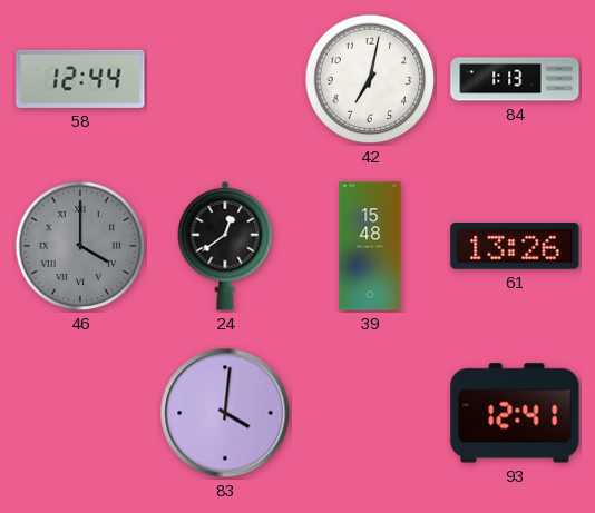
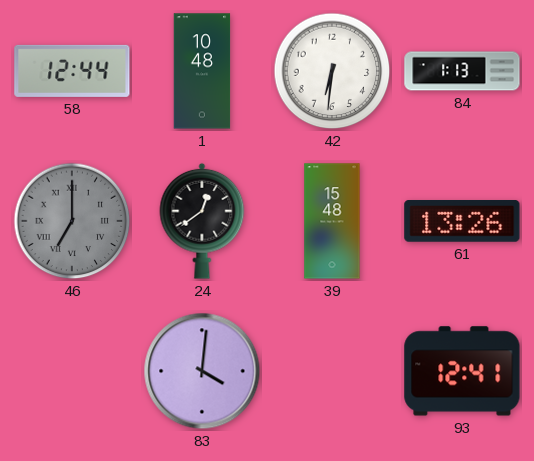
1: none -> 10:48 (202, 71)
42: 7:02 -> 6:31 (332, 71)
46: 4:00 -> 7:00 (72, 221)
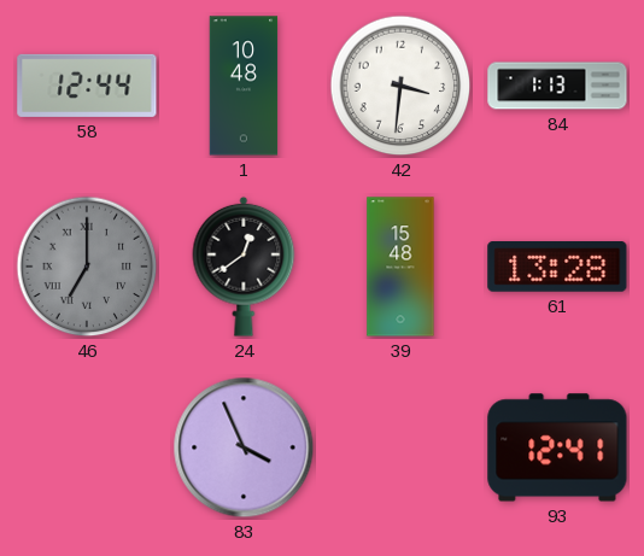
42: 6:31 -> 3:31 (400, 86)
61: 13:26 -> 13:28 (557, 268)
83: 4:01 -> 3:56 (244, 447)
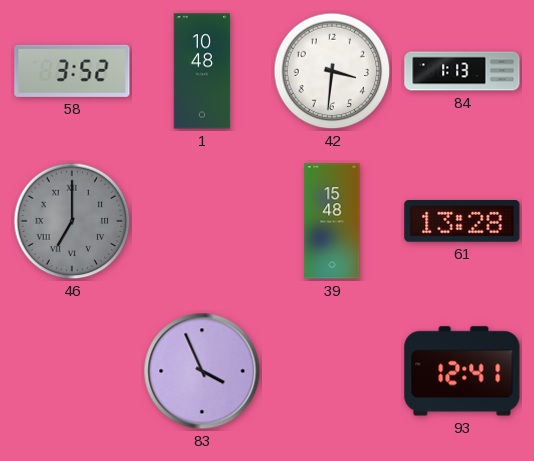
58: 12:44 -> 3:52 (72, 71)
24: 12:39 -> none (244, 267)
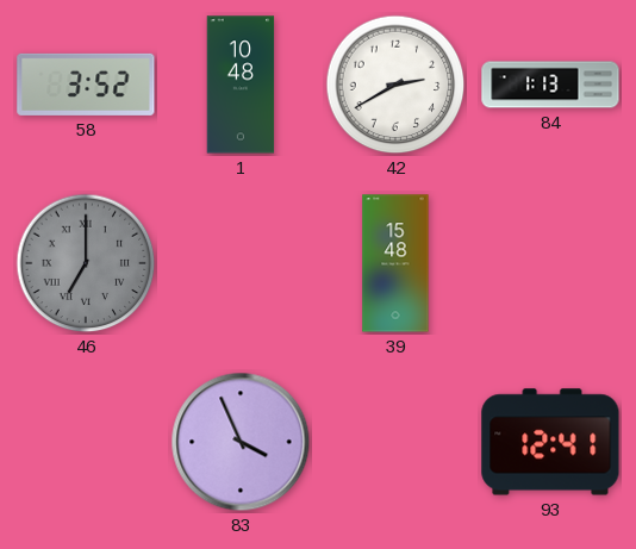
42: 3:31 -> 2:40 (395, 85)
61: 13:28 -> none (462, 222)
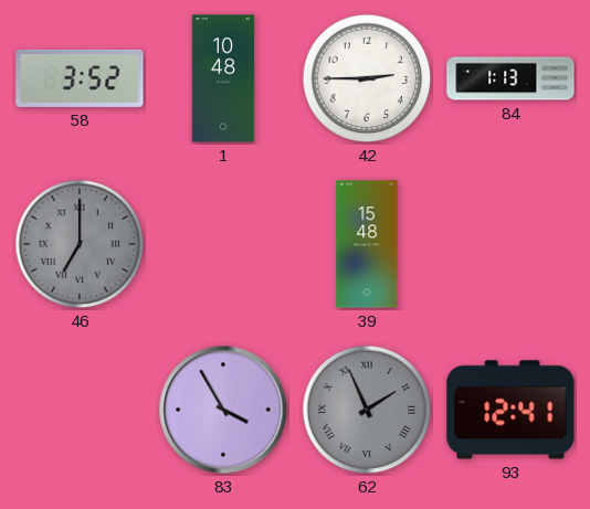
42: 2:40 -> 2:45 (367, 78)
83: 3:56 -> 3:55 (223, 410)
62: none -> 1:56 (367, 410)
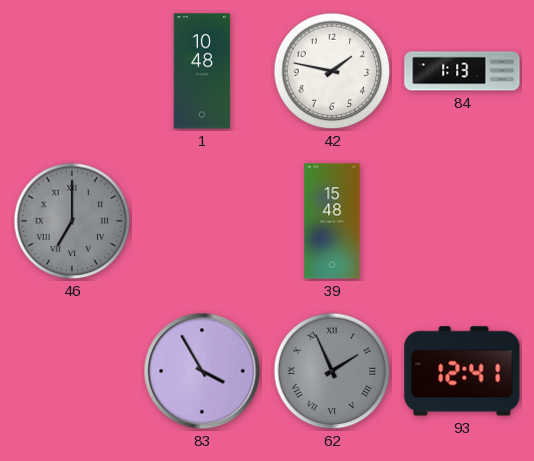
58: 3:52 -> none (80, 78)
42: 2:45 -> 1:47 (332, 71)
